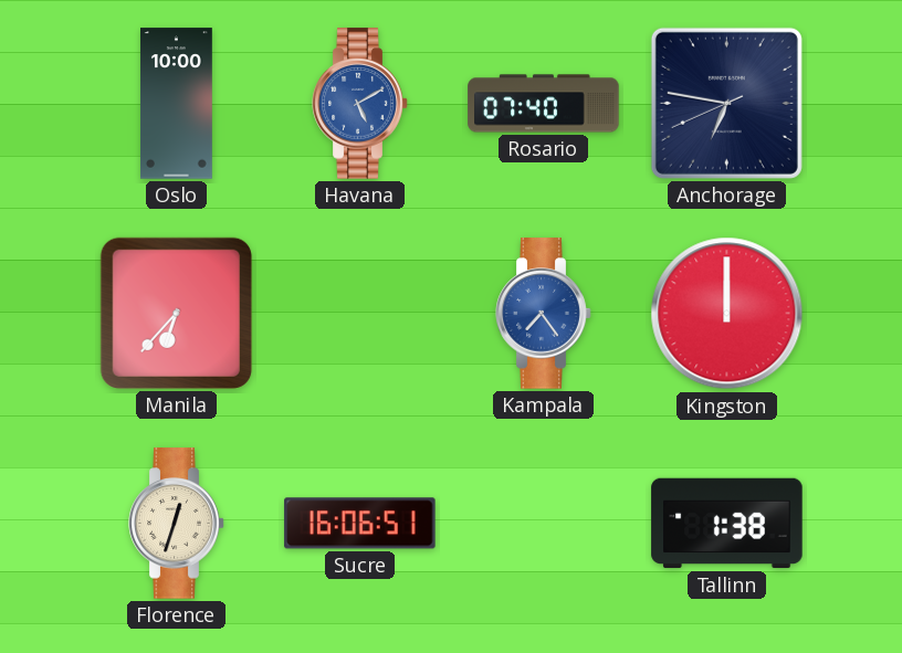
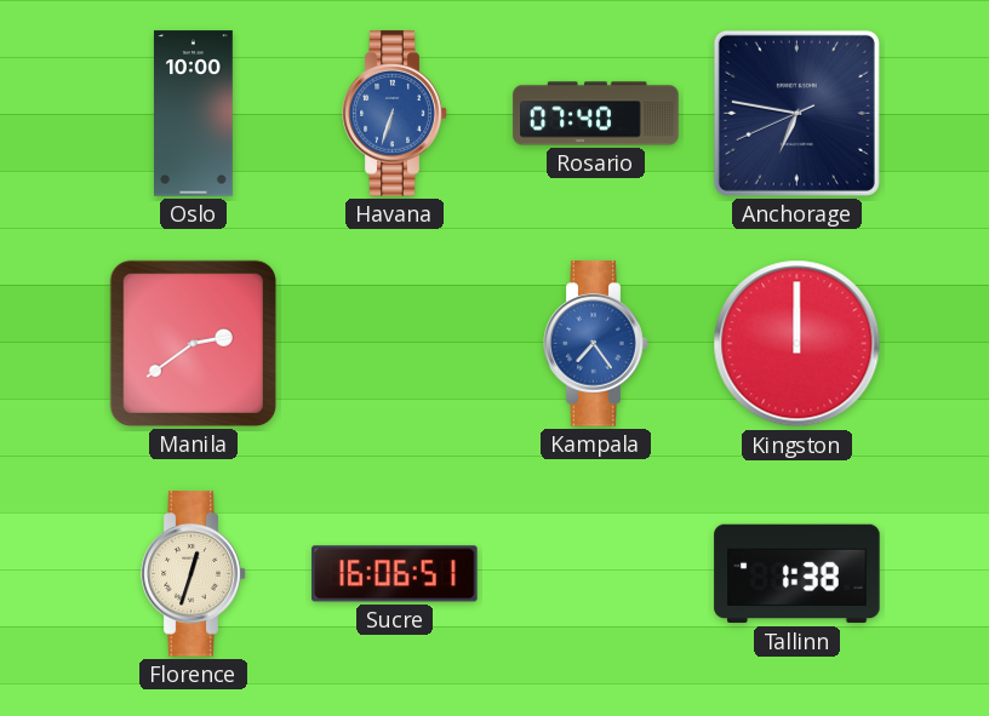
Havana: 5:10 -> 6:33 (395, 114)
Manila: 6:37 -> 2:39 (193, 343)
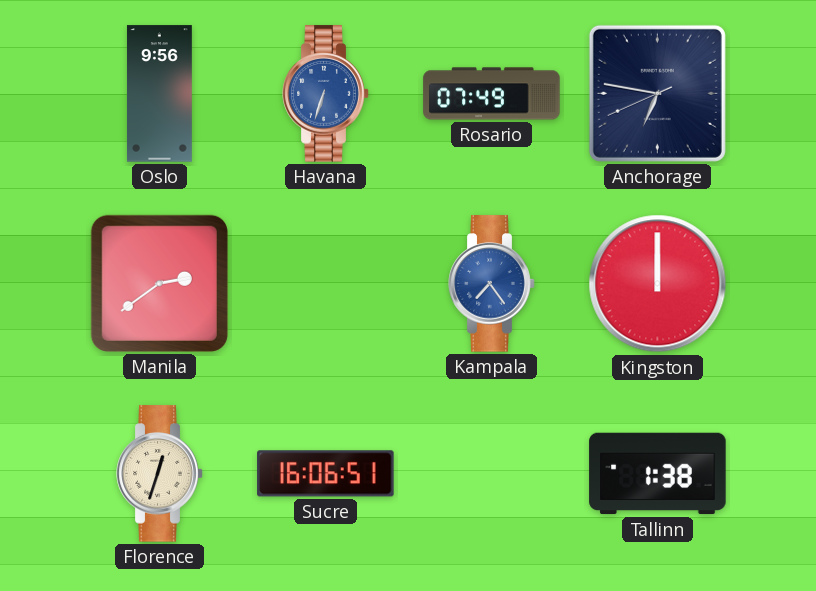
Oslo: 10:00 -> 9:56 (159, 94)
Rosario: 07:40 -> 07:49 (492, 94)
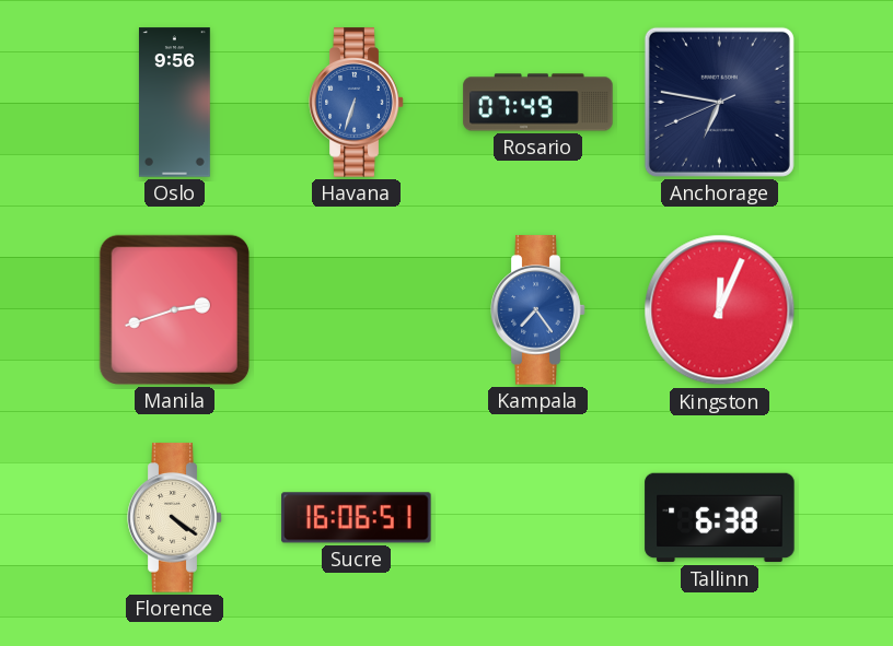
Manila: 2:39 -> 2:42 (174, 309)
Kingston: 12:00 -> 12:04 (720, 310)
Florence: 12:33 -> 4:21 (175, 518)
Tallinn: 1:38 -> 6:38 (720, 518)
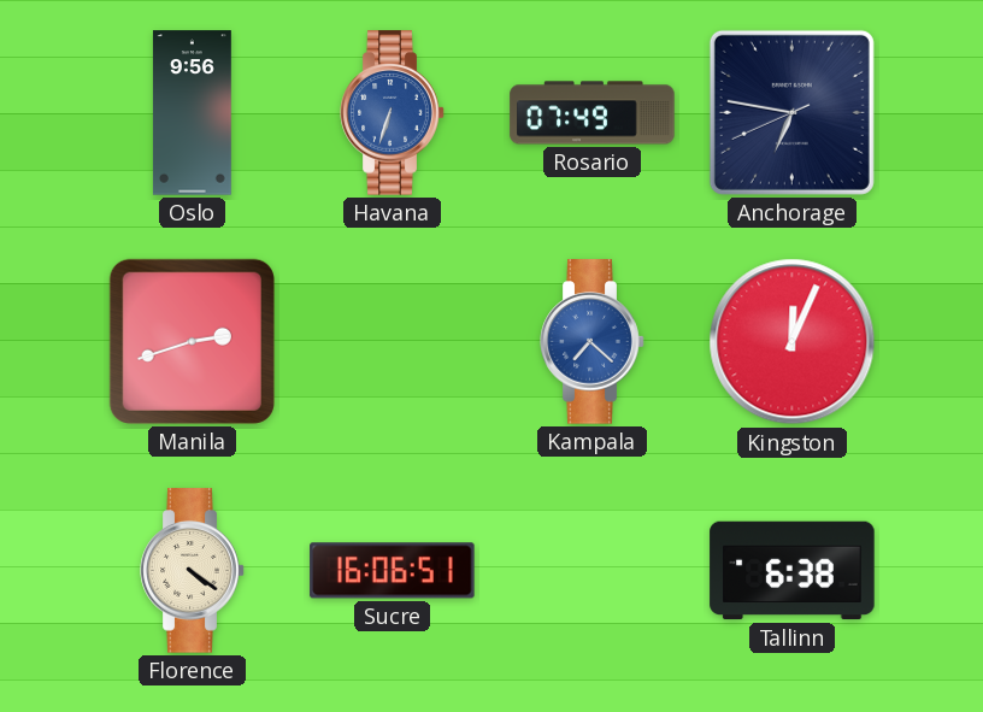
Kampala: 7:24 -> 7:22 (593, 342)
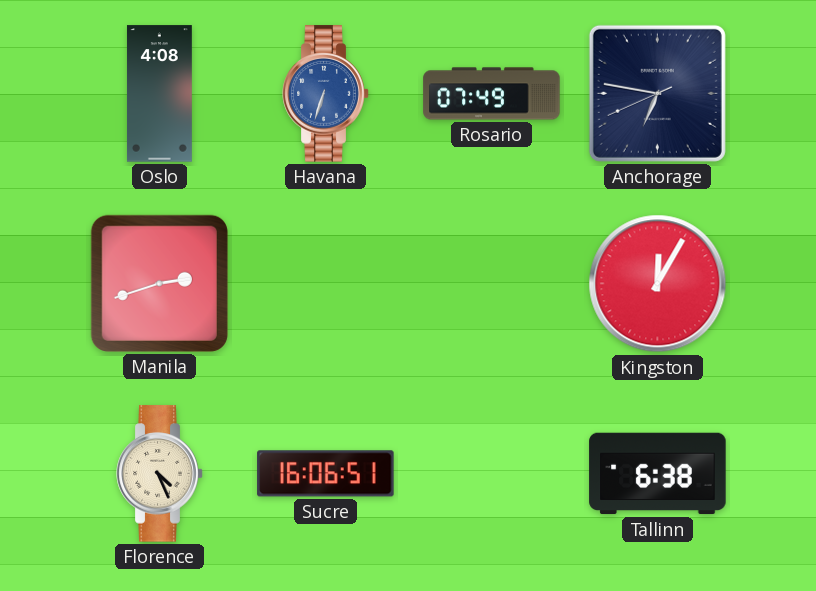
Oslo: 9:56 -> 4:08 (159, 94)
Kampala: 7:22 -> none (593, 342)
Kingston: 12:04 -> 12:05 (658, 284)
Florence: 4:21 -> 4:26 (160, 474)
